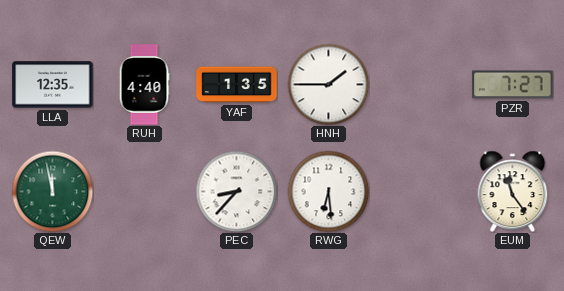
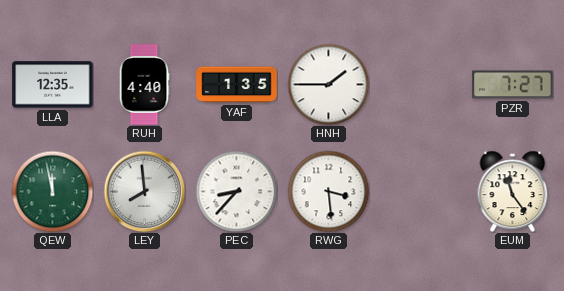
LEY: none -> 7:59 (144, 191)
RWG: 6:29 -> 3:29 (328, 191)
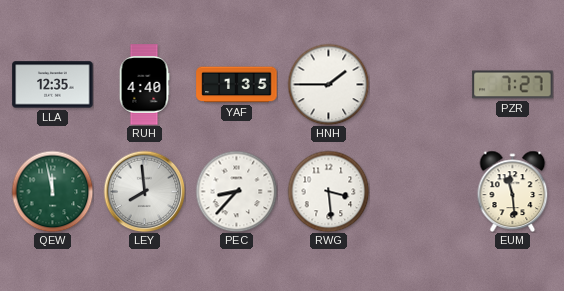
EUM: 11:24 -> 11:29 (513, 191)
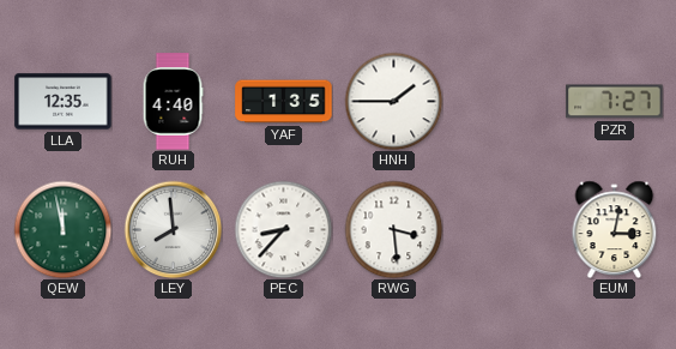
EUM: 11:29 -> 3:02 (615, 229)
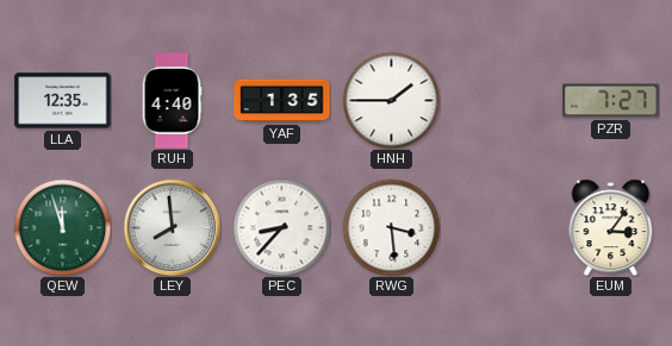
QEW: 11:58 -> 11:57 (62, 227)
EUM: 3:02 -> 3:06 (611, 227)
